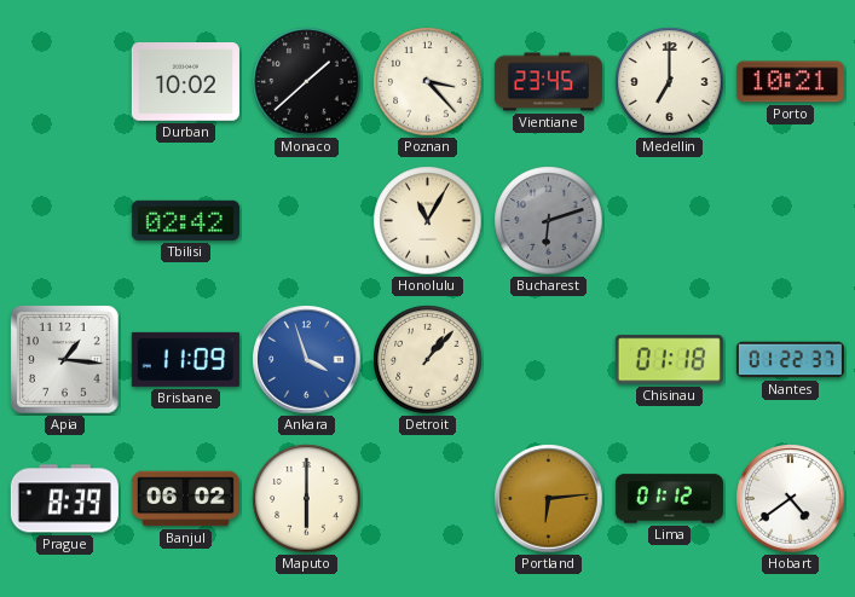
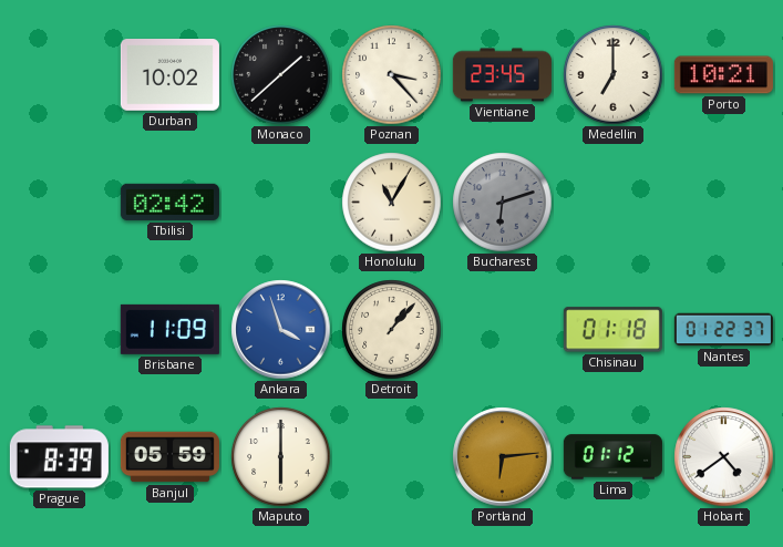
Apia: 1:16 -> none (65, 360)
Banjul: 06:02 -> 05:59 (169, 457)
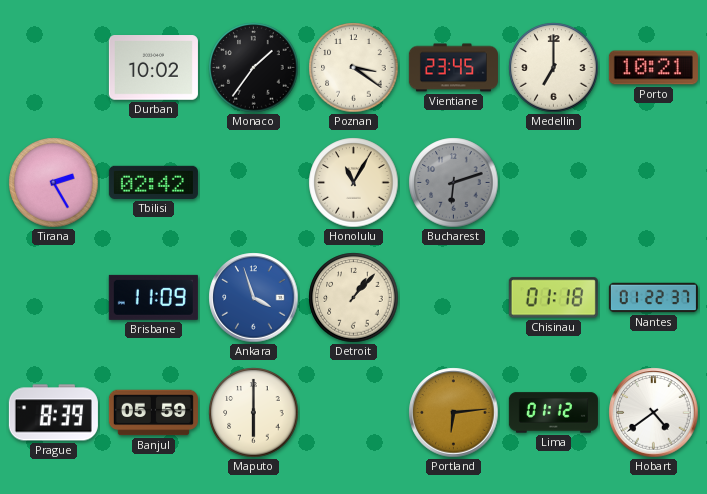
Monaco: 1:38 -> 1:36 (254, 68)
Poznan: 3:23 -> 3:21 (354, 68)
Tirana: none -> 2:25 (54, 183)
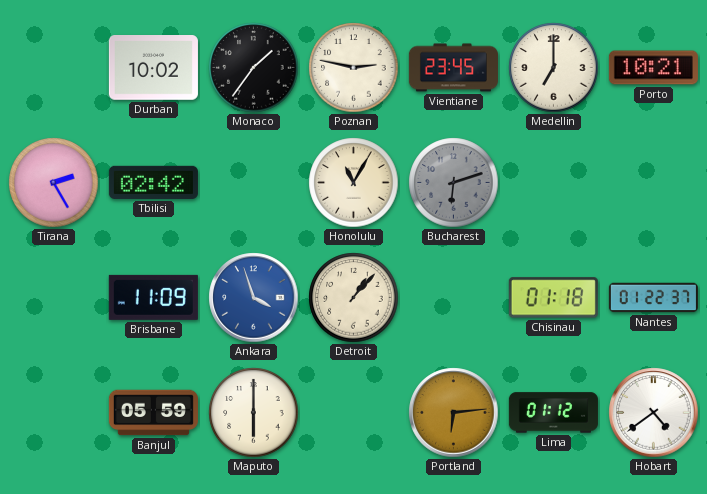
Poznan: 3:21 -> 2:47 (354, 68)
Prague: 8:39 -> none (53, 413)
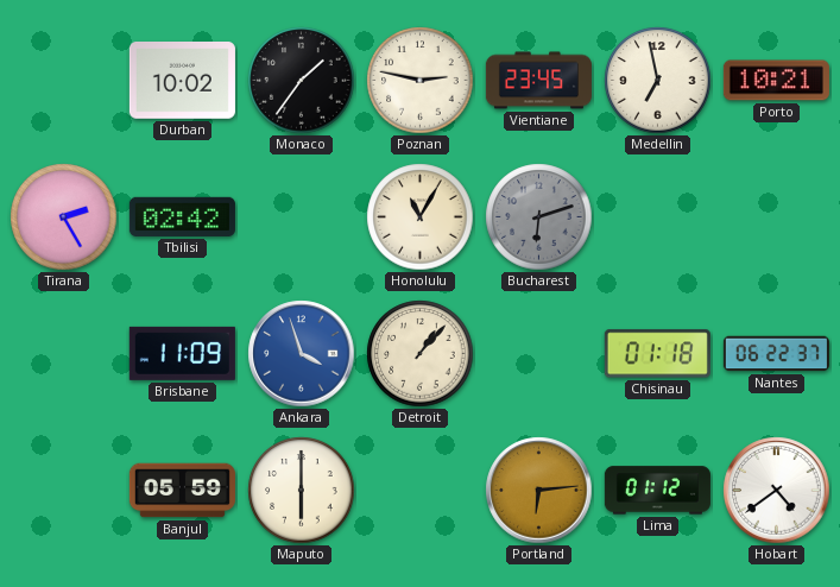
Medellin: 7:00 -> 6:58 (658, 81)
Nantes: 01:22 -> 06:22 (776, 354)
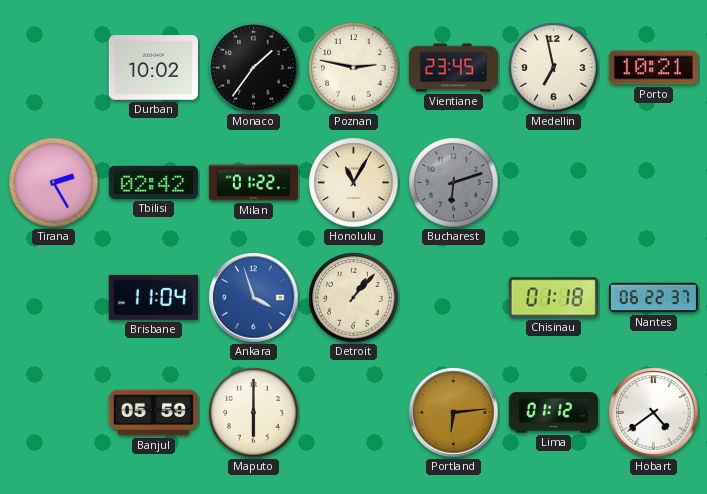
Milan: none -> 01:22 (253, 183)
Brisbane: 11:09 -> 11:04 (153, 297)
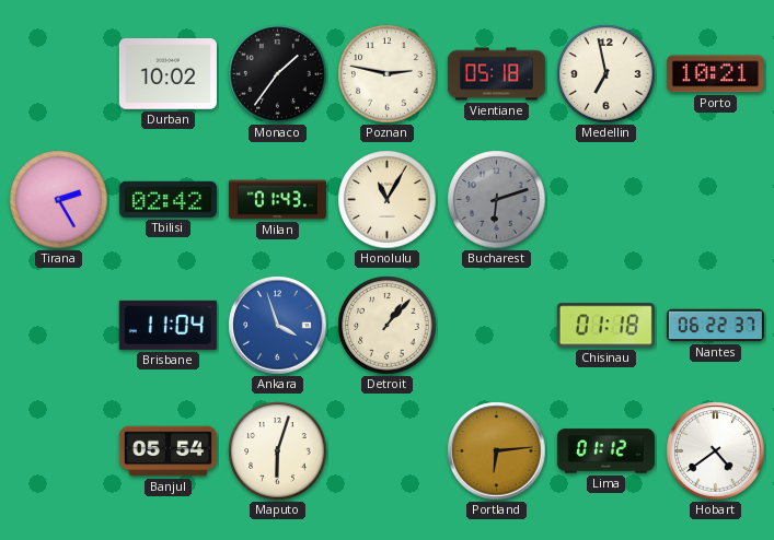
Vientiane: 23:45 -> 05:18 (496, 74)
Milan: 01:22 -> 01:43 (277, 200)
Banjul: 05:59 -> 05:54 (167, 451)
Maputo: 6:00 -> 6:03 (278, 451)
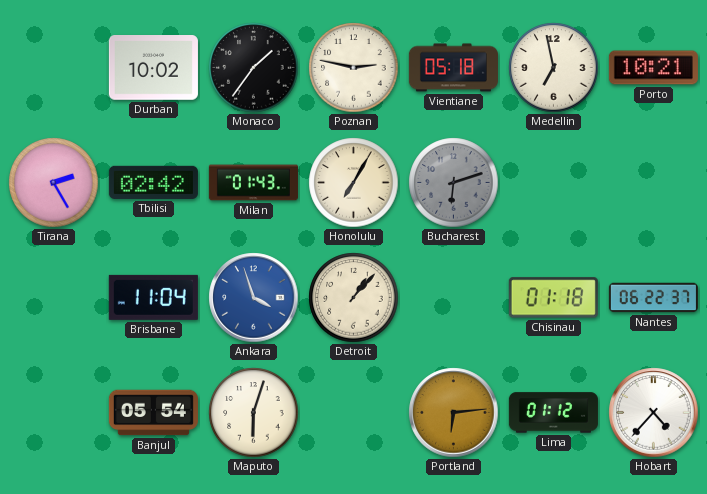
Honolulu: 11:05 -> 7:05 (354, 183)
Hobart: 4:39 -> 4:37 (654, 413)
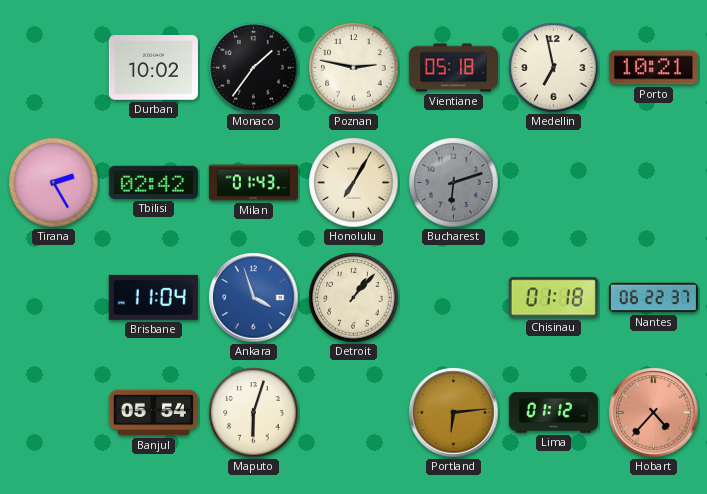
Hobart dial: white -> salmon (654, 413)
